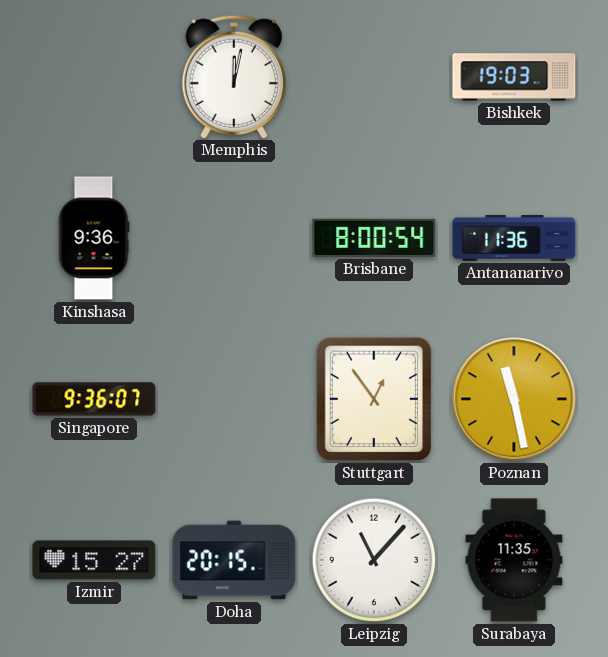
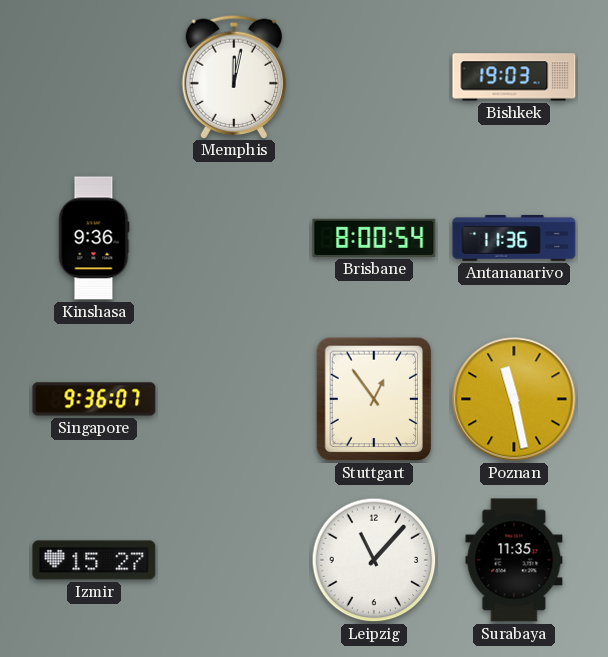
Doha: 20:15 -> none (234, 560)
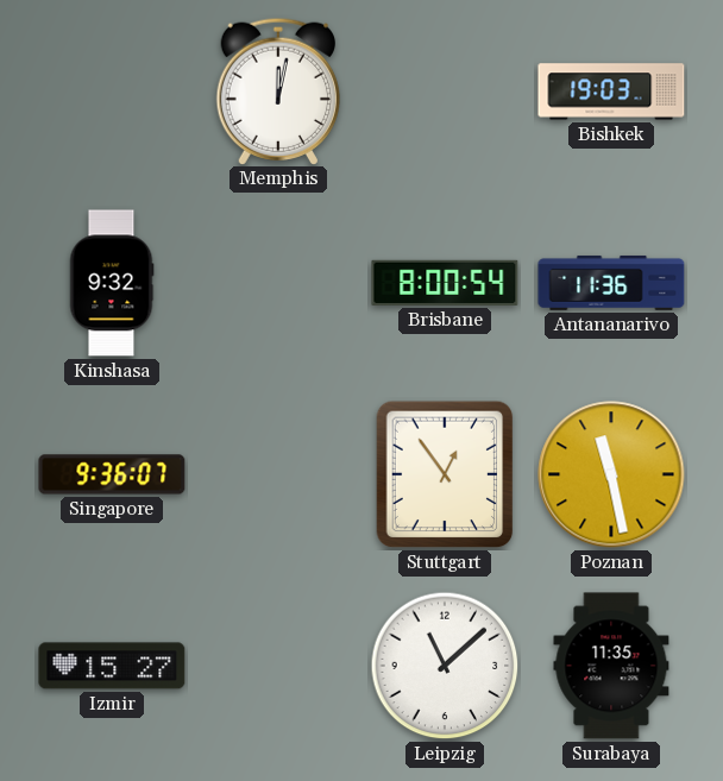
Kinshasa: 9:36 -> 9:32 (112, 283)
Leipzig: 11:07 -> 11:08 (445, 666)
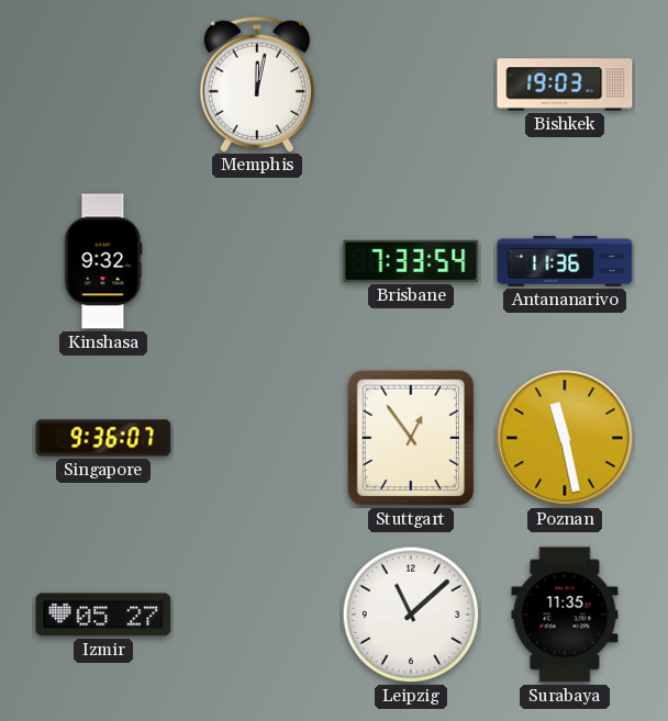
Brisbane: 8:00 -> 7:33 (411, 261)
Izmir: 15:27 -> 05:27 (103, 615)
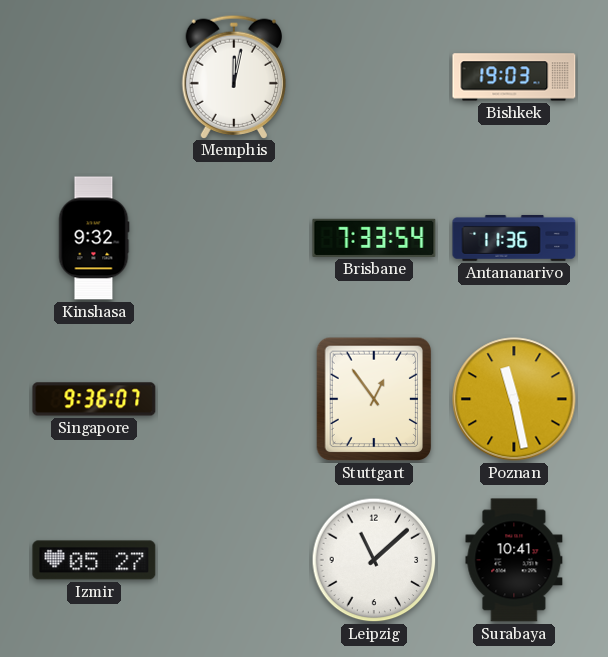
Surabaya: 11:35 -> 10:41 (514, 560)
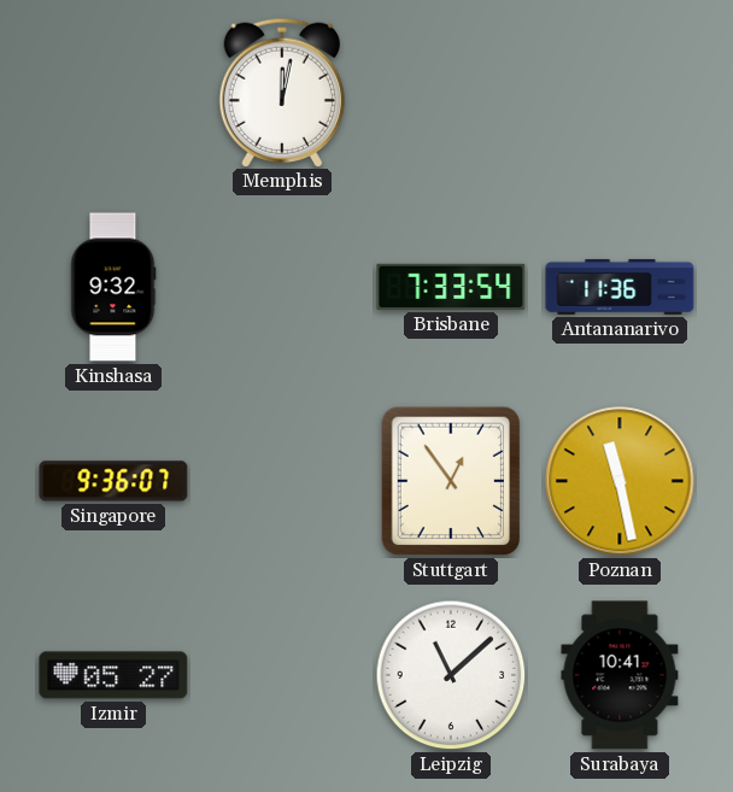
Bishkek: 19:03 -> none (514, 77)
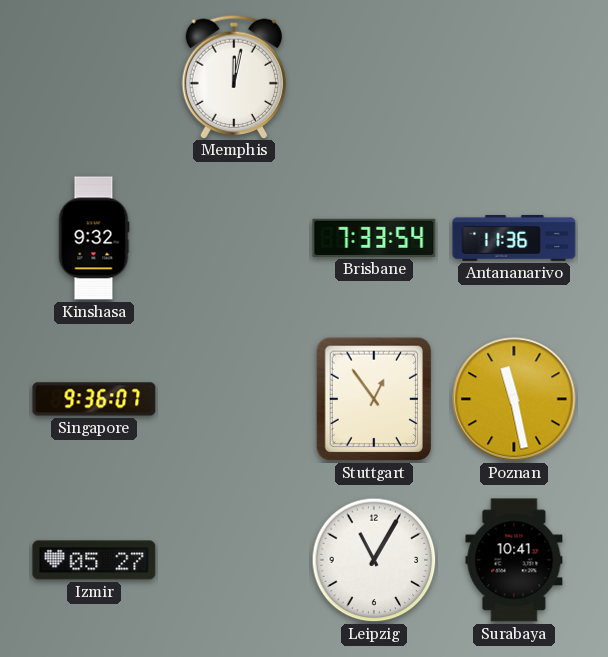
Leipzig: 11:08 -> 11:05 (374, 560)
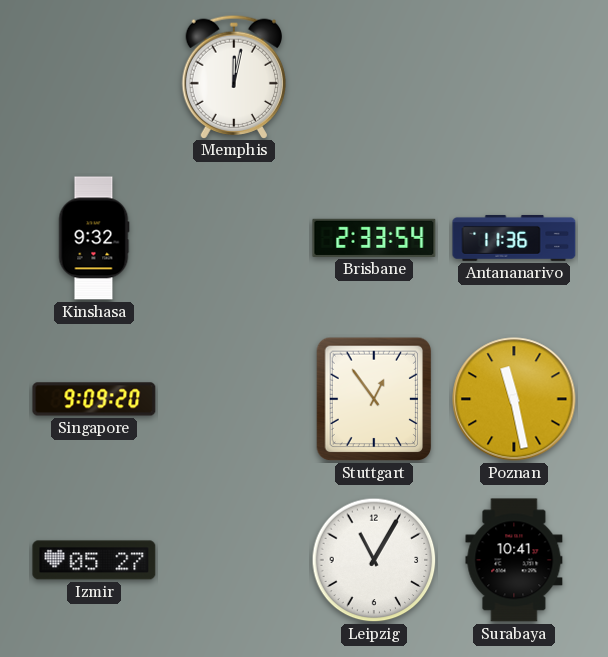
Brisbane: 7:33 -> 2:33 (374, 238)
Singapore: 9:36 -> 9:09 (94, 399)
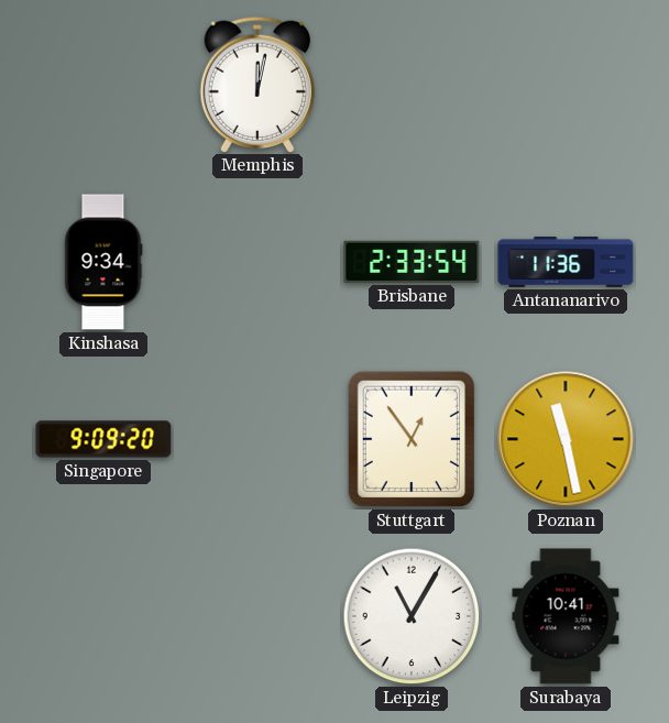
Kinshasa: 9:32 -> 9:34 (103, 262)
Izmir: 05:27 -> none (94, 560)
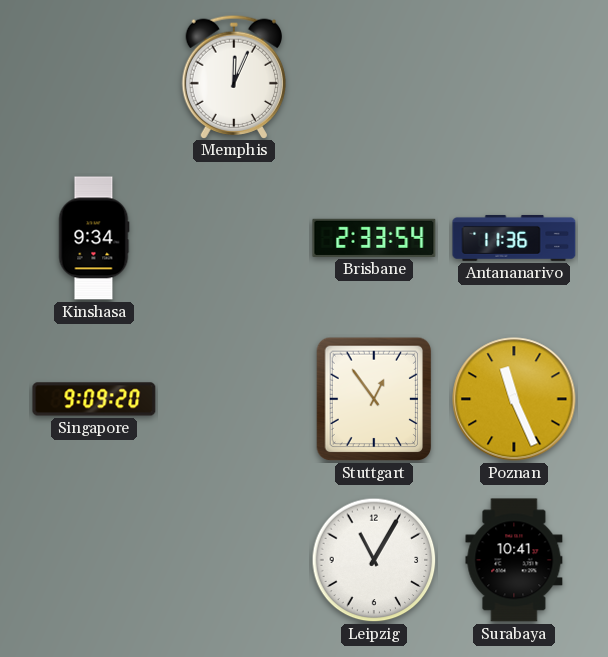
Memphis: 12:02 -> 12:04 (233, 76)
Poznan: 11:28 -> 11:26 (514, 399)
